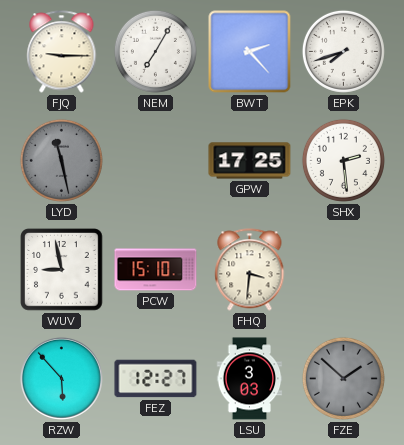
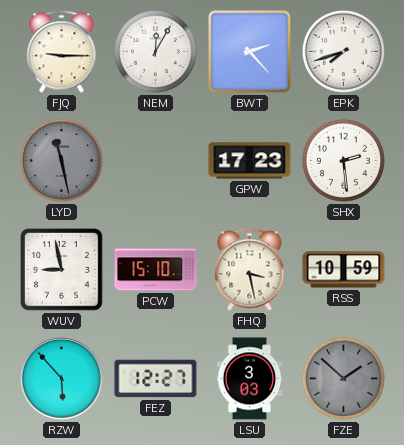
NEM: 7:05 -> 12:05 (155, 51)
GPW: 17:25 -> 17:23 (250, 161)
FHQ: 3:31 -> 3:28 (250, 270)
RSS: none -> 10:59 (344, 270)
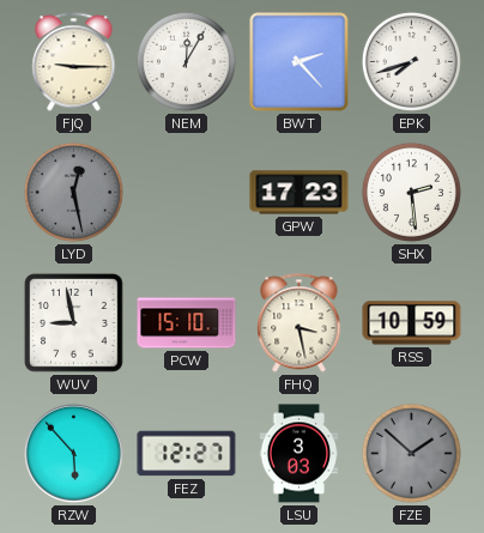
LYD: 11:28 -> 12:28 (73, 192)
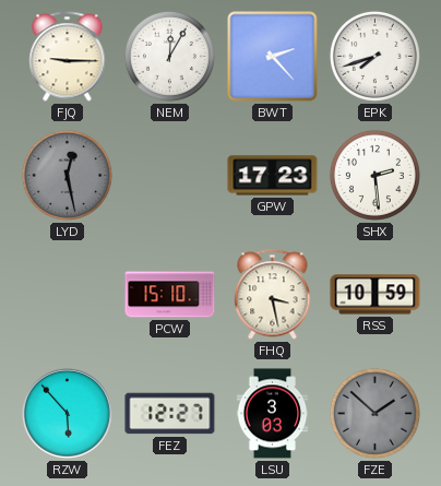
WUV: 8:58 -> none (74, 323)
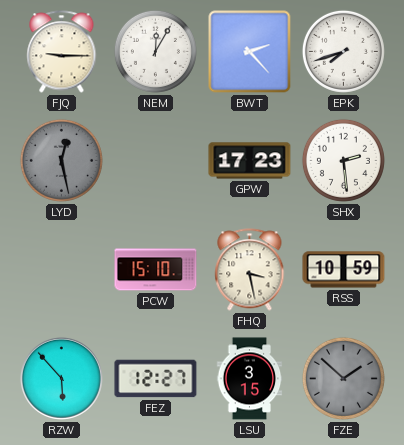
LSU: 3:03 -> 3:15 (250, 379)
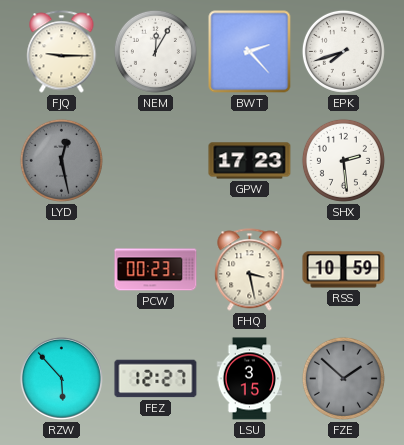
PCW: 15:10 -> 00:23 (156, 270)
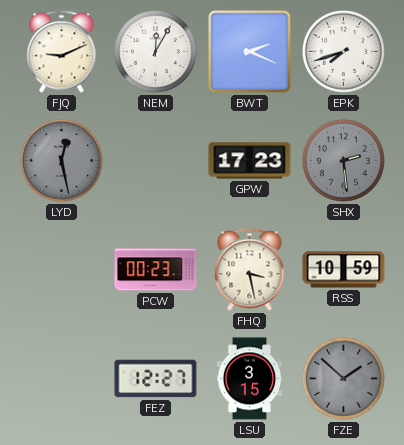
FJQ: 9:15 -> 9:11 (62, 52)
BWT: 2:23 -> 2:19 (250, 52)
SHX dial: white -> grey (343, 160)
RZW: 5:53 -> none (61, 378)
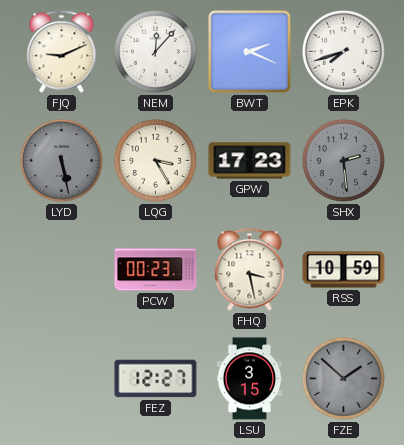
NEM: 12:05 -> 12:07 (155, 51)
LYD: 12:28 -> 5:28 (61, 160)
LQG: none -> 3:25 (155, 160)
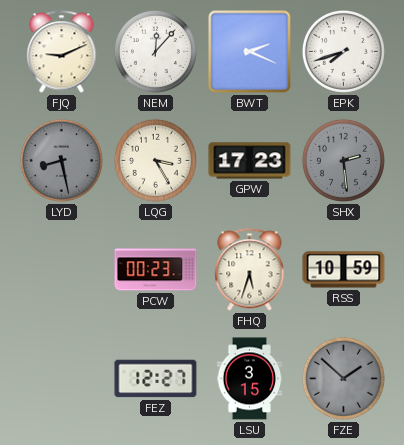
LYD: 5:28 -> 8:28 (61, 160)
FHQ: 3:28 -> 5:33 (250, 270)
